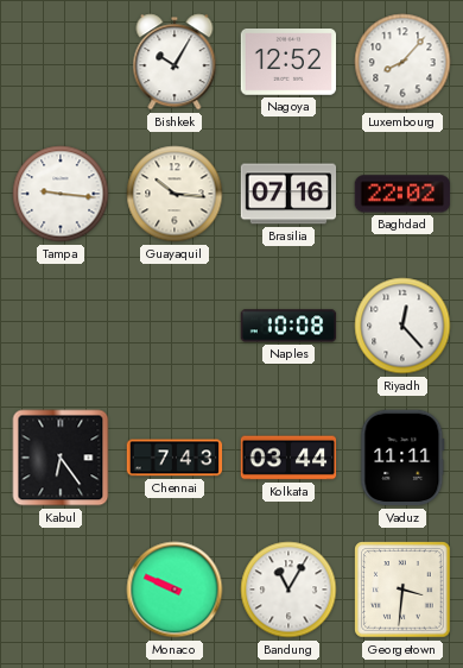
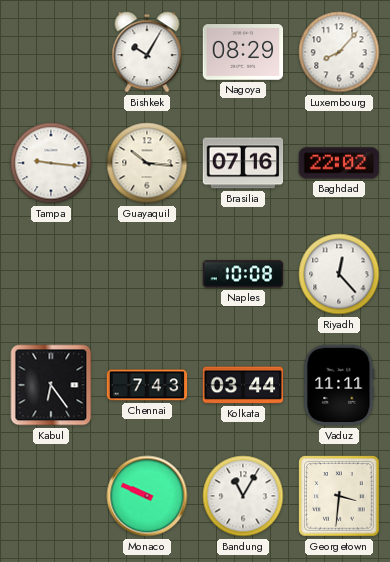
Nagoya: 12:52 -> 08:29 (243, 52)
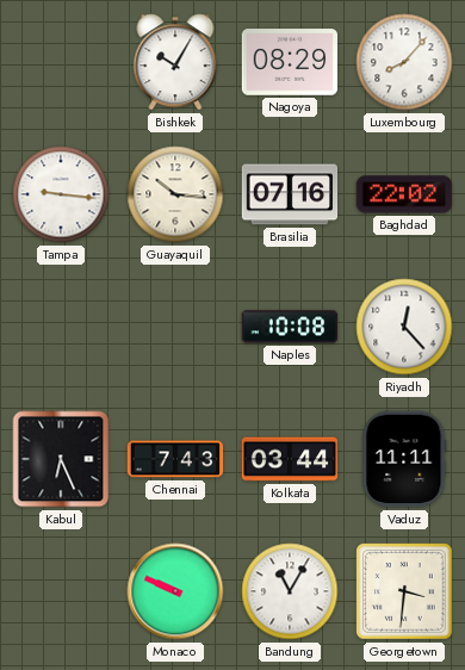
Kabul: 6:24 -> 6:26 (61, 459)
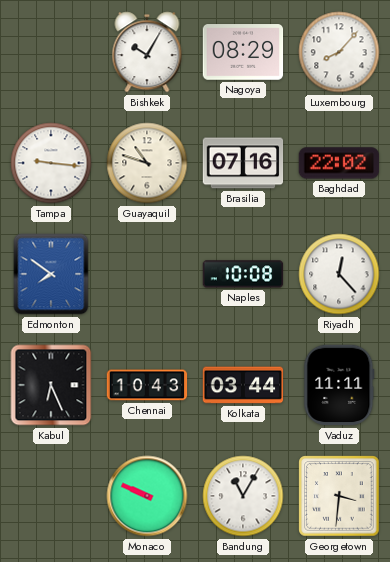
Guayaquil: 10:16 -> 10:48 (147, 163)
Edmonton: none -> 7:51 (51, 274)
Chennai: 7:43 -> 10:43 (147, 385)
